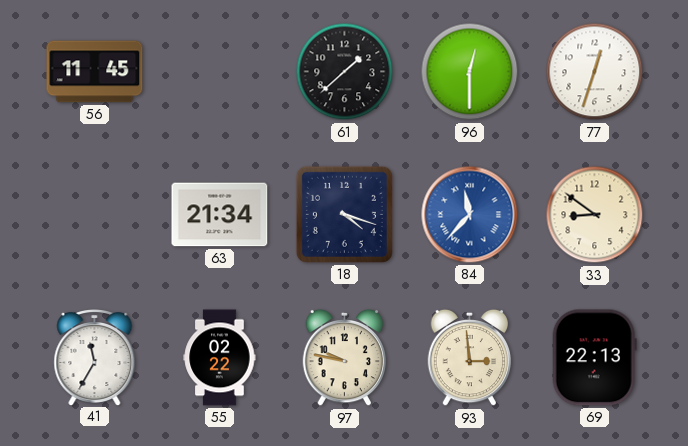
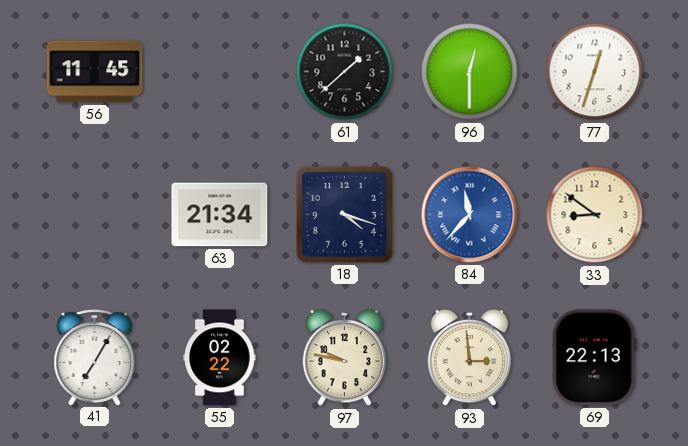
41: 11:35 -> 7:05 (95, 358)
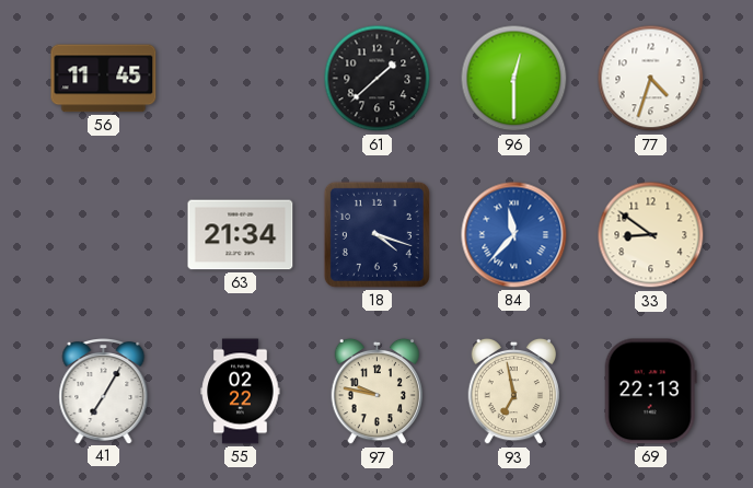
77: 12:33 -> 4:33 (651, 79)
93: 2:59 -> 6:58 (514, 392)
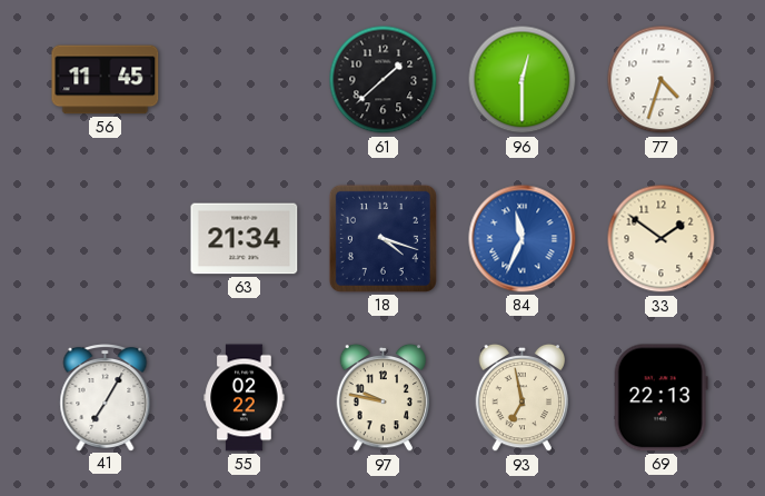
84: 11:37 -> 11:34 (523, 239)
33: 8:51 -> 1:51 (662, 239)
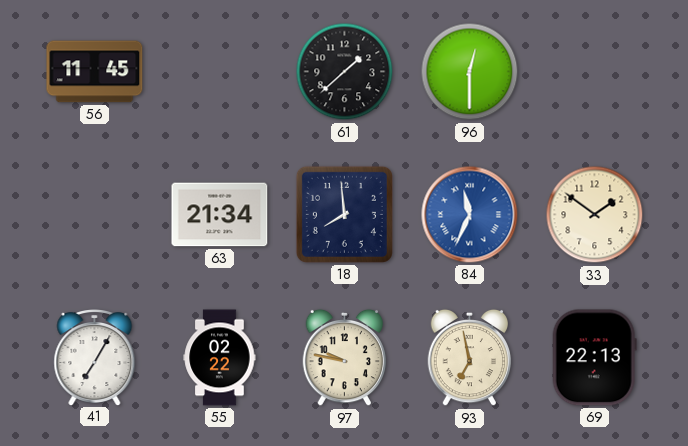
77: 4:33 -> none (662, 80)
18: 4:18 -> 7:59 (344, 214)
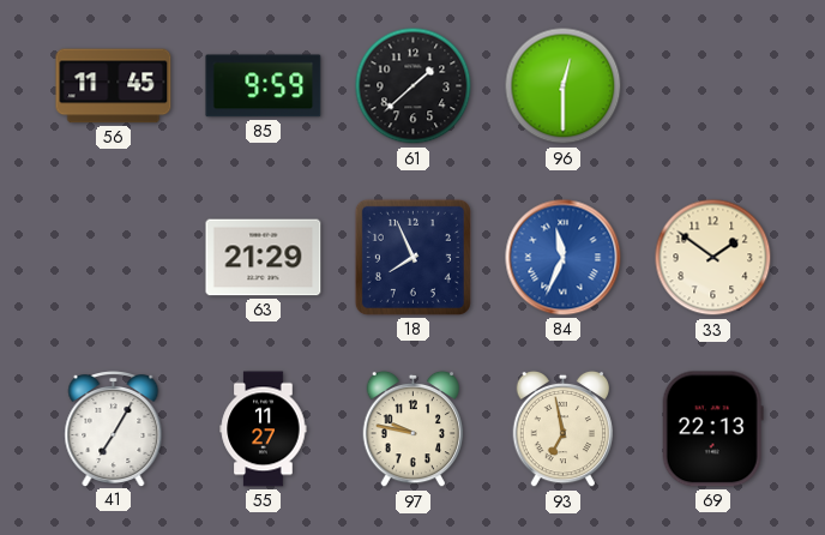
85: none -> 9:59 (264, 86)
63: 21:34 -> 21:29 (264, 258)
18: 7:59 -> 7:56 (412, 257)
55: 02:22 -> 11:27 (264, 429)
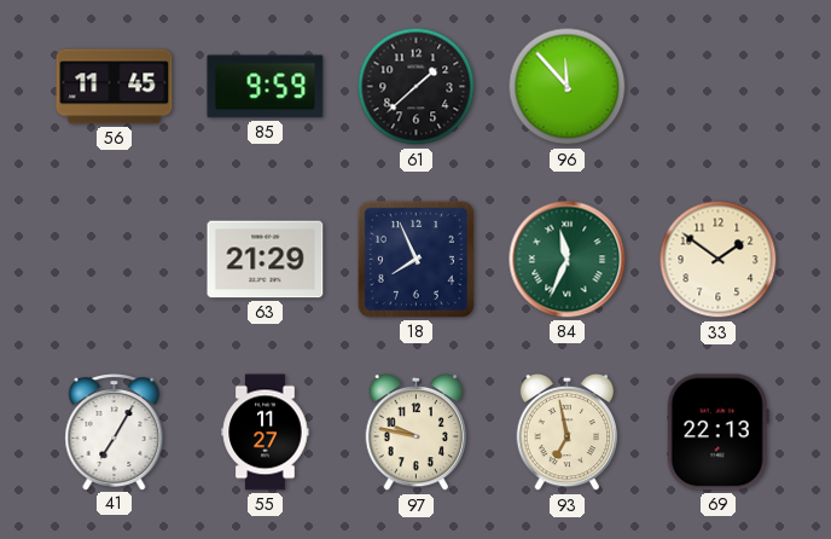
96: 12:30 -> 11:53 (568, 87)
84 dial: blue -> green (568, 260)
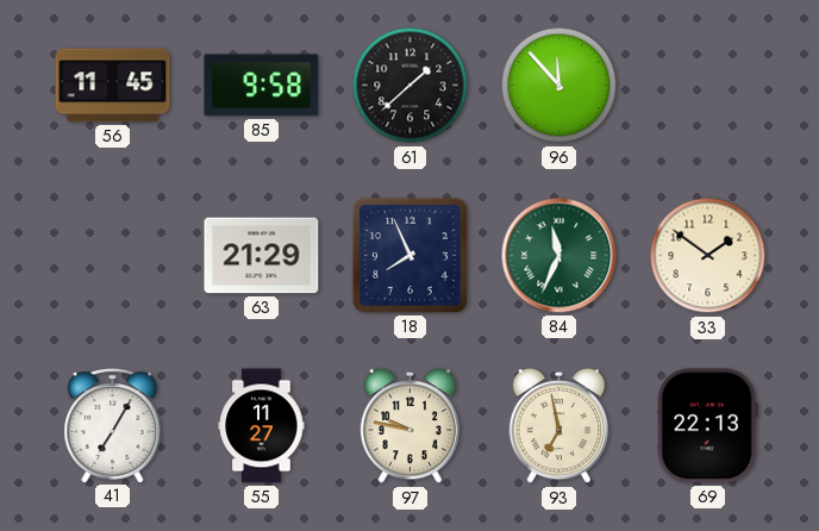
85: 9:59 -> 9:58 (262, 86)
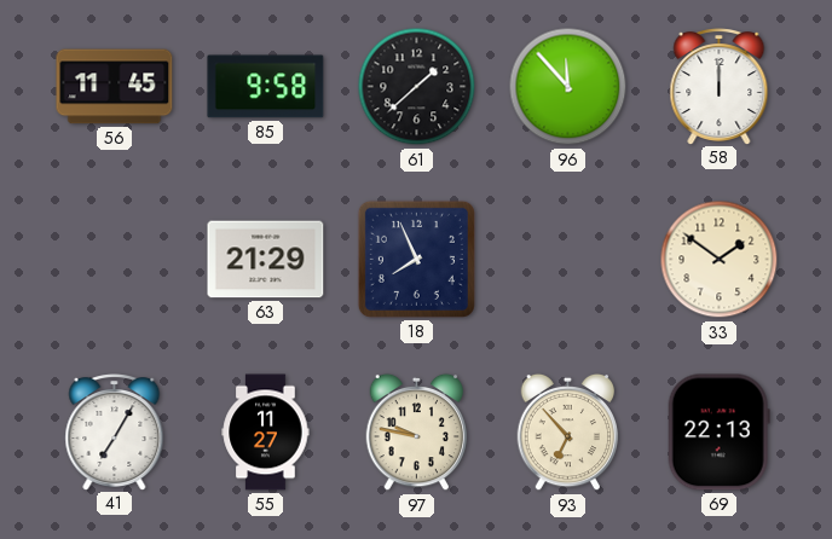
58: none -> 12:00 (720, 87)
84: 11:34 -> none (559, 256)
93: 6:58 -> 6:53 (568, 433)
